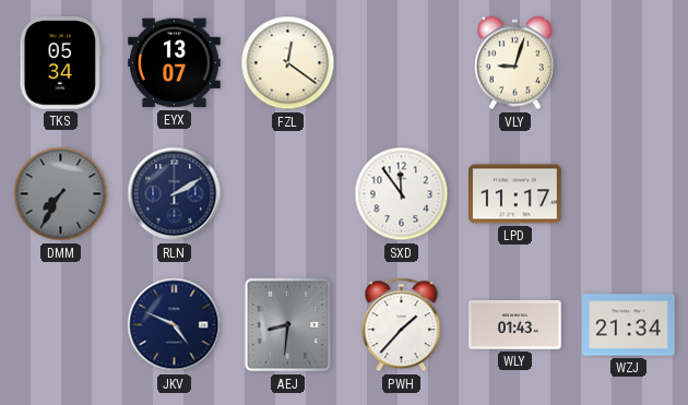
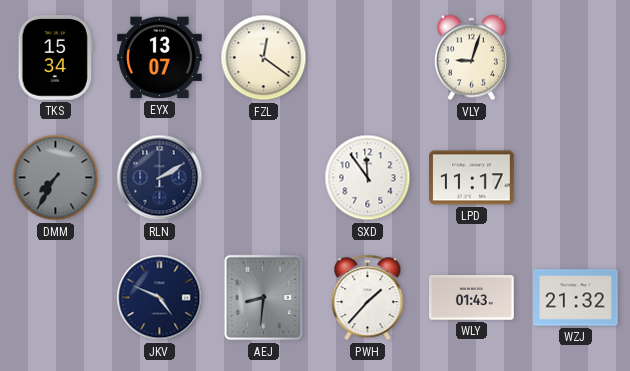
TKS: 05:34 -> 15:34 (55, 58)
WZJ: 21:34 -> 21:32 (576, 298)
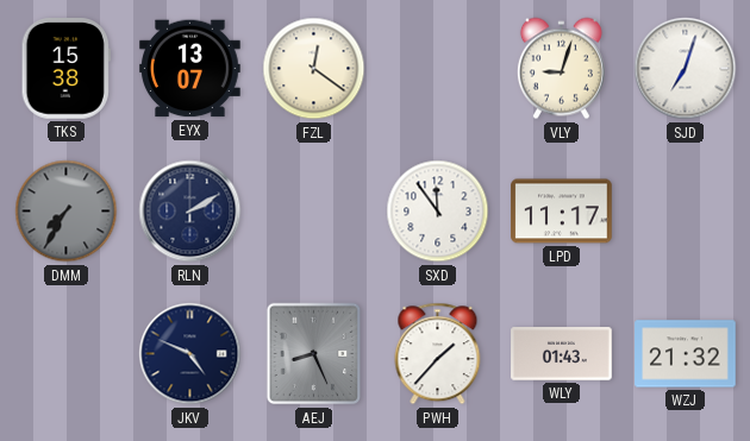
TKS: 15:34 -> 15:38 (65, 69)
SJD: none -> 7:03 (686, 69)
AEJ: 8:31 -> 8:26 (314, 354)
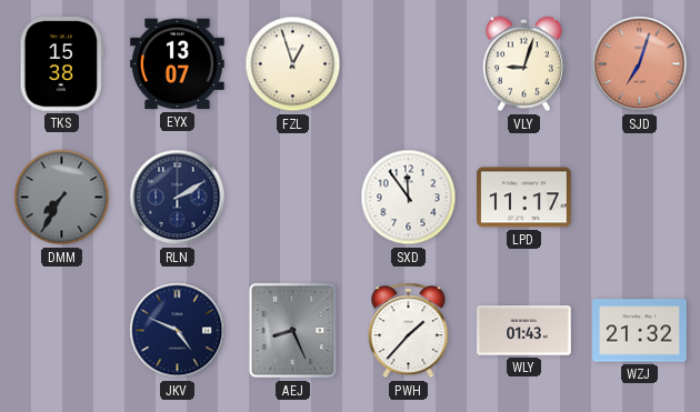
FZL: 12:21 -> 12:57 (293, 64)
SJD dial: white -> salmon (640, 64)
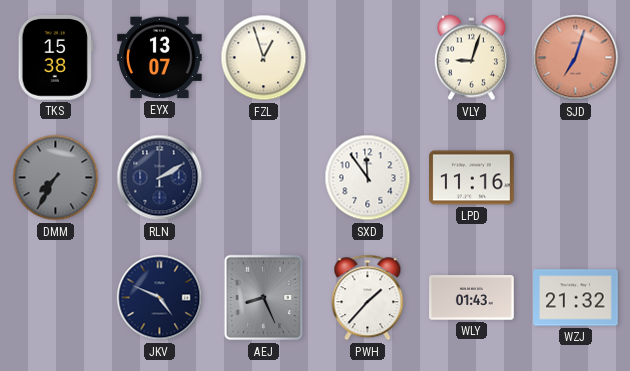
LPD: 11:17 -> 11:16 (472, 178)
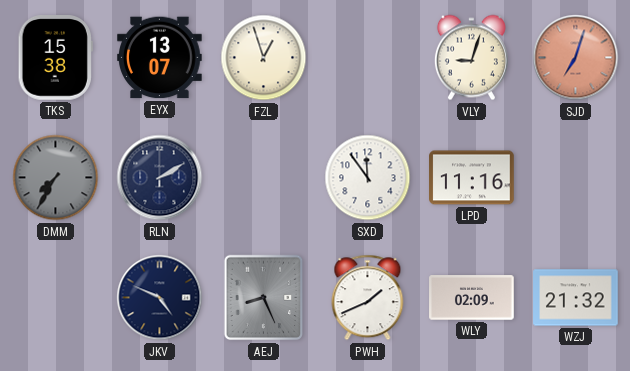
PWH: 1:37 -> 1:41 (368, 298)
WLY: 01:43 -> 02:09 (472, 298)
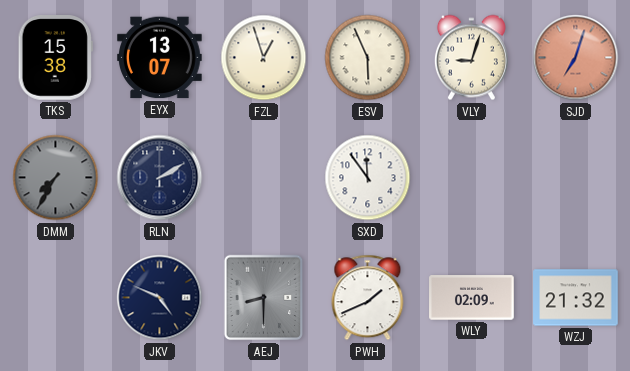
ESV: none -> 5:56 (368, 58)
LPD: 11:16 -> none (472, 178)
AEJ: 8:26 -> 8:30 (264, 298)
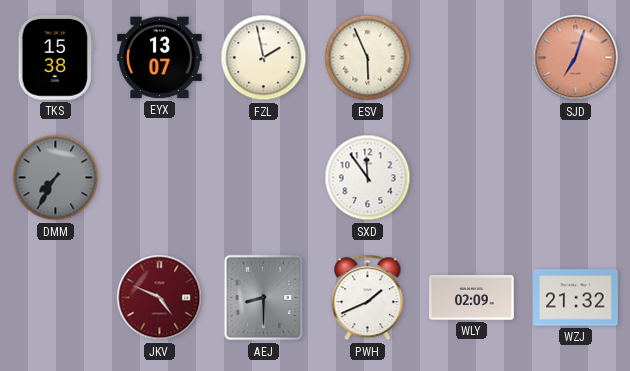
FZL: 12:57 -> 1:58 (264, 58)
VLY: 9:03 -> none (471, 58)
RLN: 2:10 -> none (160, 178)
JKV dial: navy -> burgundy (160, 298)
